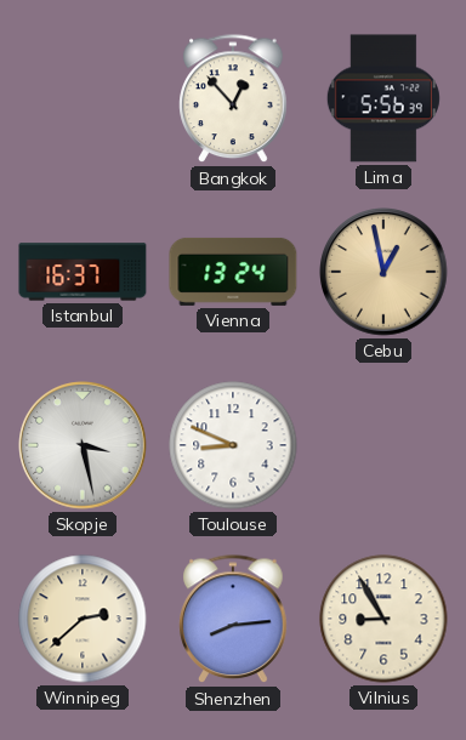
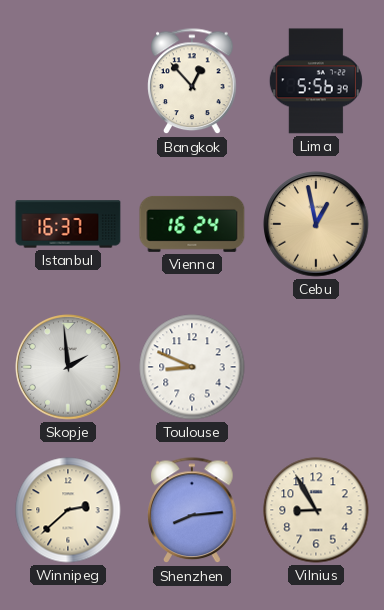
Vienna: 13:24 -> 16:24 (192, 224)
Skopje: 3:28 -> 1:59 (68, 367)
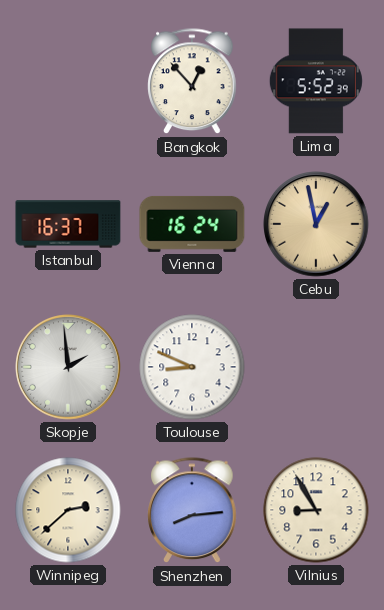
Lima: 5:56 -> 5:52 (316, 81)
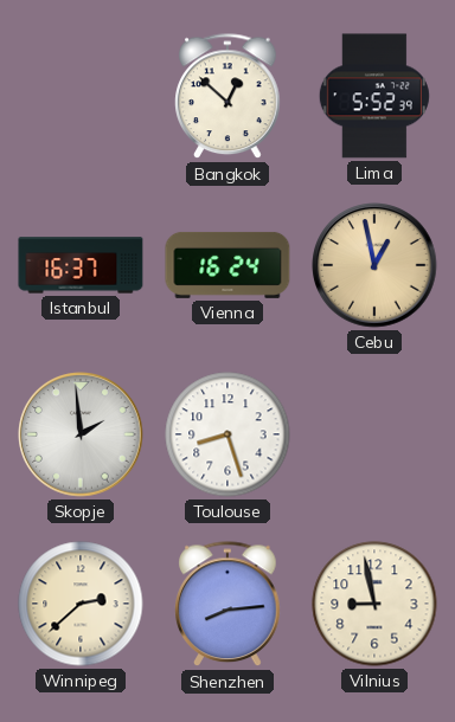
Bangkok: 12:53 -> 12:52 (227, 97)
Toulouse: 8:49 -> 8:27 (227, 434)
Vilnius: 8:55 -> 8:58 (374, 604)
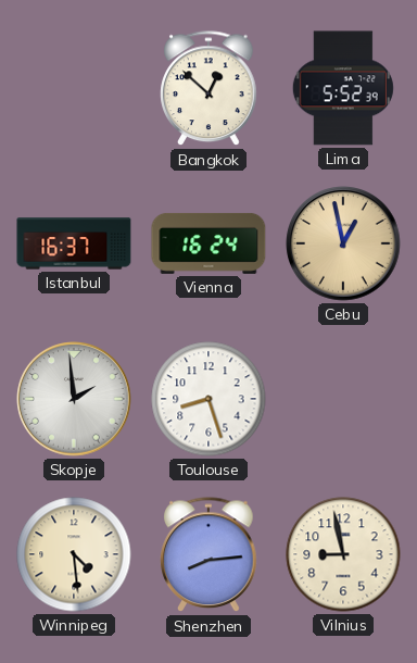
Winnipeg: 2:38 -> 4:29 (74, 554)
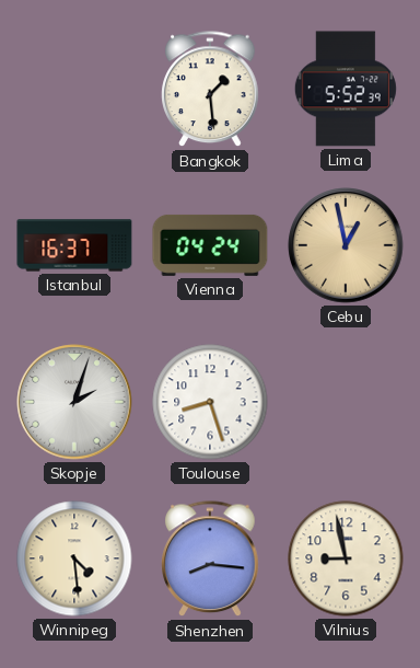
Bangkok: 12:52 -> 1:29 (210, 90)
Vienna: 16:24 -> 04:24 (210, 245)
Skopje: 1:59 -> 2:03 (74, 402)
Shenzhen: 8:14 -> 8:16 (210, 560)
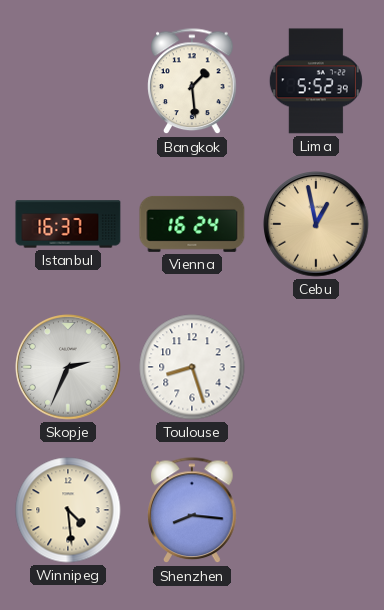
Vienna: 04:24 -> 16:24 (192, 224)
Skopje: 2:03 -> 2:34 (68, 367)
Vilnius: 8:58 -> none (346, 558)
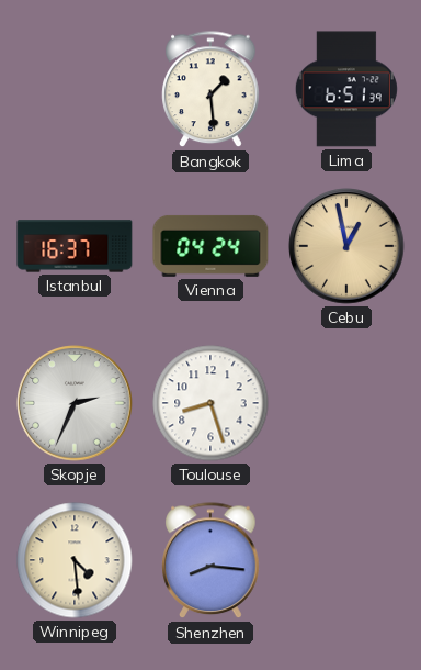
Lima: 5:52 -> 6:51 (346, 89)
Vienna: 16:24 -> 04:24 (210, 246)
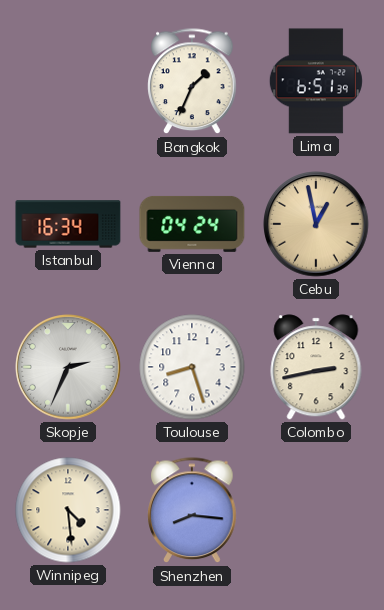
Bangkok: 1:29 -> 1:34 (192, 82)
Istanbul: 16:37 -> 16:34 (68, 224)
Colombo: none -> 2:43 (316, 367)
